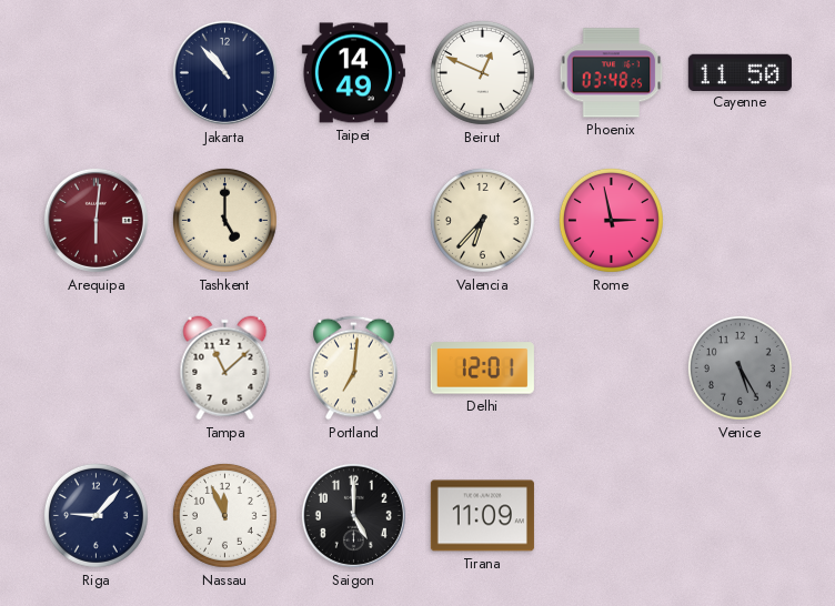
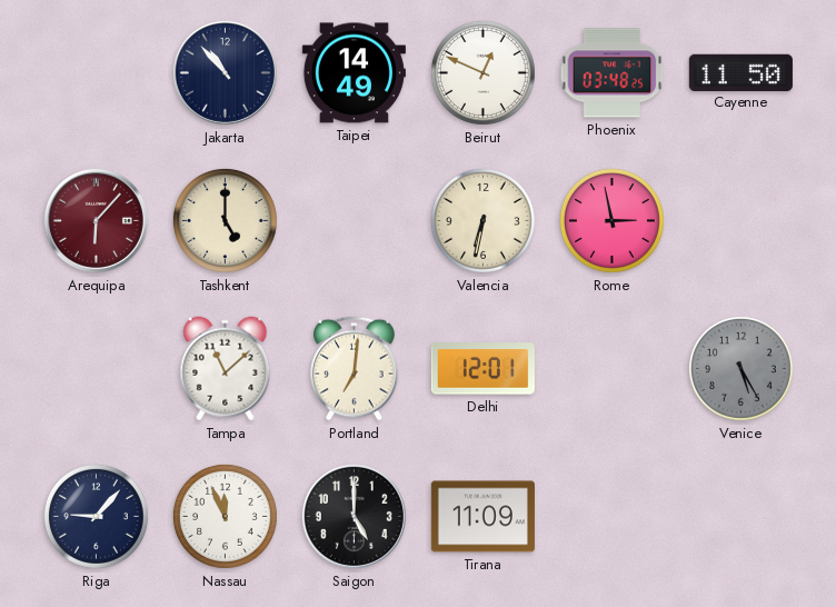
Arequipa: 6:01 -> 6:07 (96, 220)
Valencia: 6:37 -> 6:32 (482, 220)
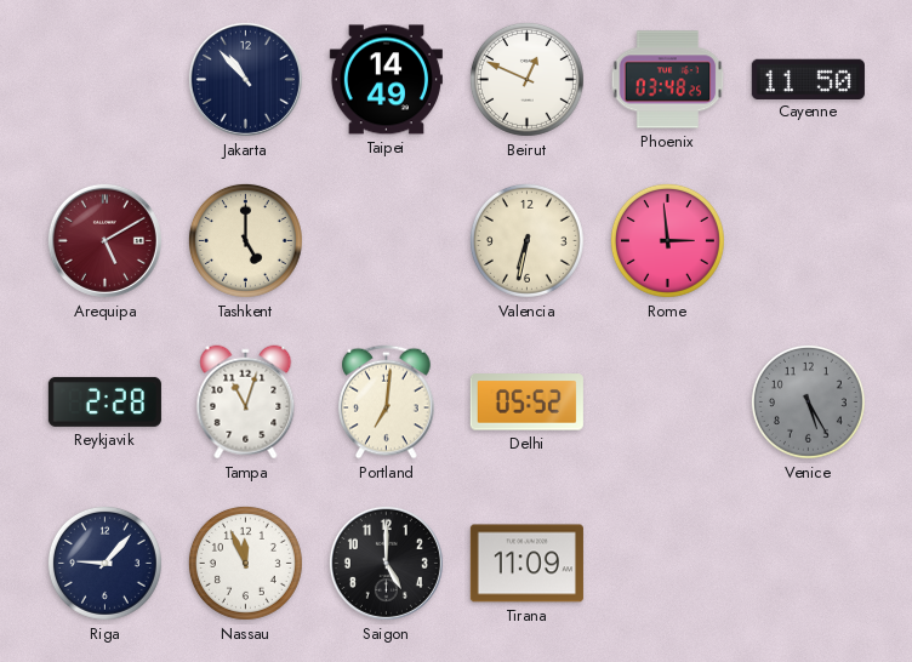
Arequipa: 6:07 -> 5:10 (104, 240)
Rome: 2:58 -> 2:59 (667, 240)
Reykjavik: none -> 2:28 (104, 401)
Tampa: 11:08 -> 11:03 (246, 403)
Delhi: 12:01 -> 05:52 (526, 403)
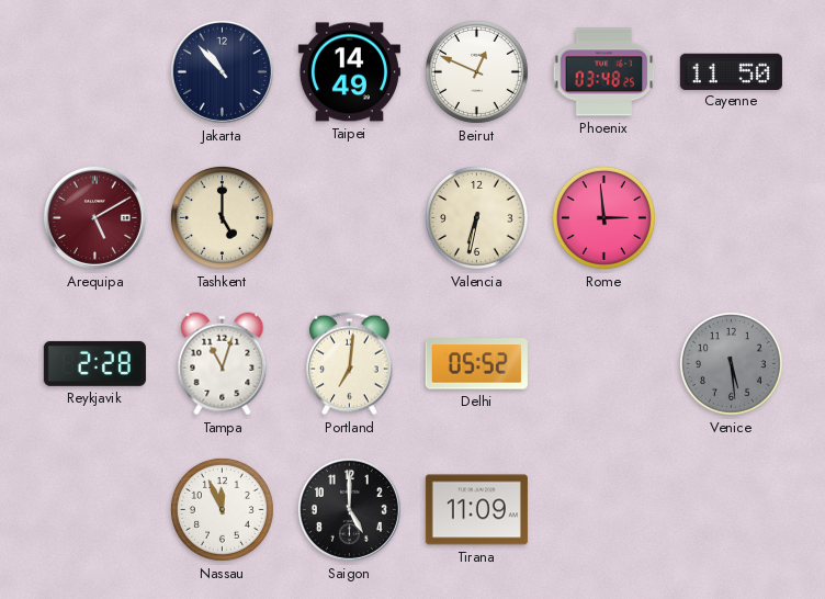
Venice: 5:25 -> 5:29 (731, 363)
Riga: 9:07 -> none (104, 563)
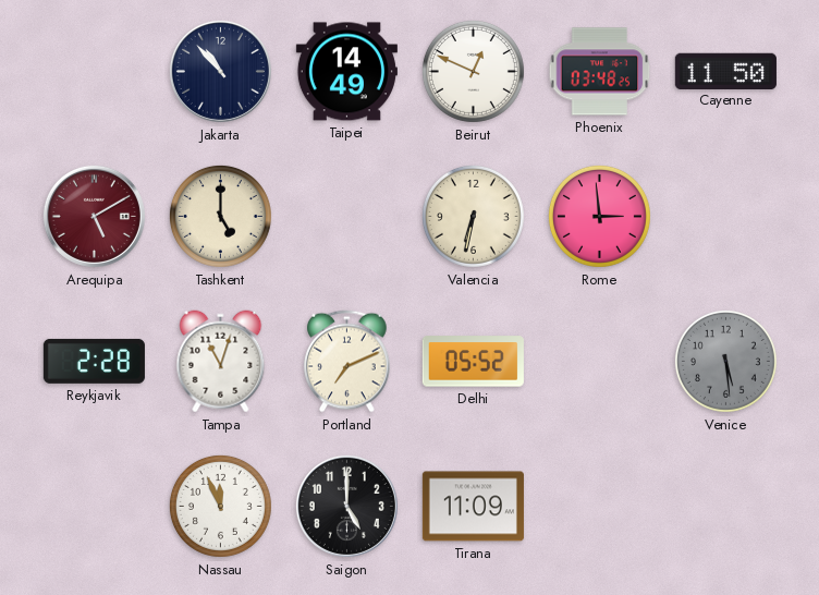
Portland: 7:01 -> 7:11 (347, 362)
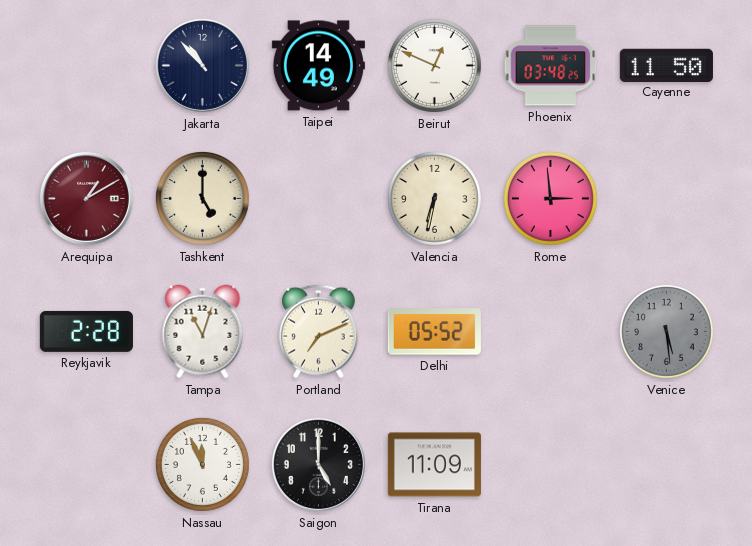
Arequipa: 5:10 -> 1:10 (86, 198)
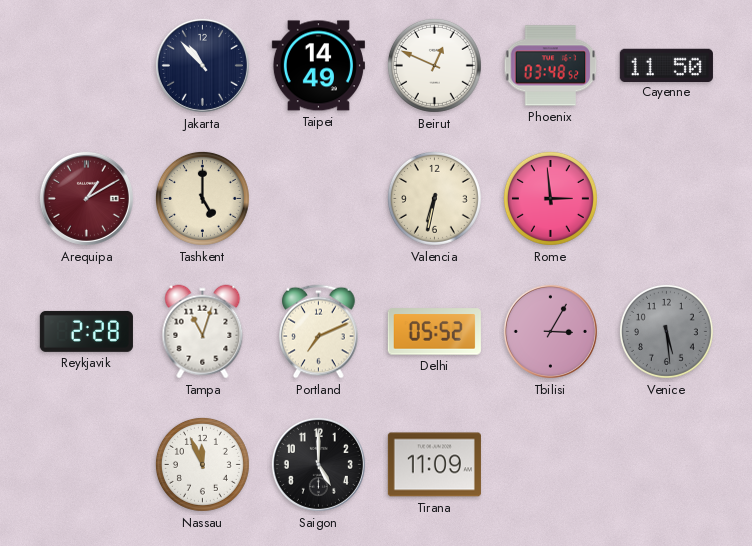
Phoenix: 03:48:25 -> 03:48:52 (551, 66)
Tbilisi: none -> 3:05 (550, 331)
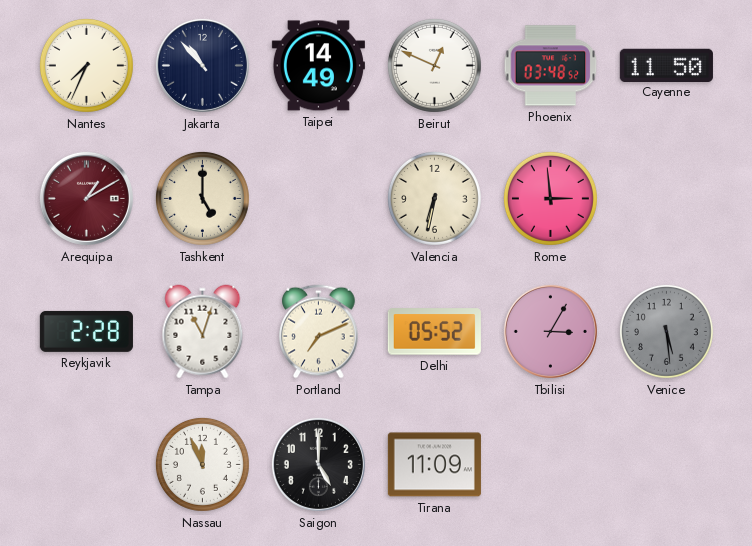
Nantes: none -> 7:34 (86, 65)
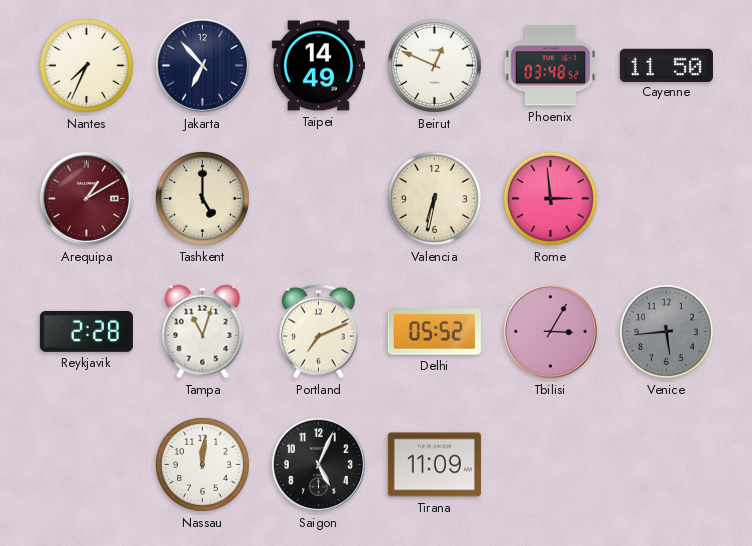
Jakarta: 10:53 -> 6:53 (202, 65)
Venice: 5:29 -> 5:44 (666, 331)
Nassau: 11:56 -> 12:01 (202, 464)
Saigon: 5:00 -> 5:04 (318, 464)
